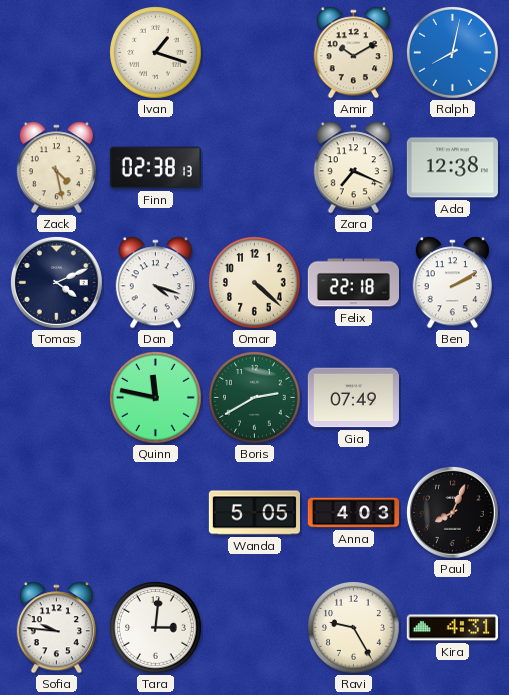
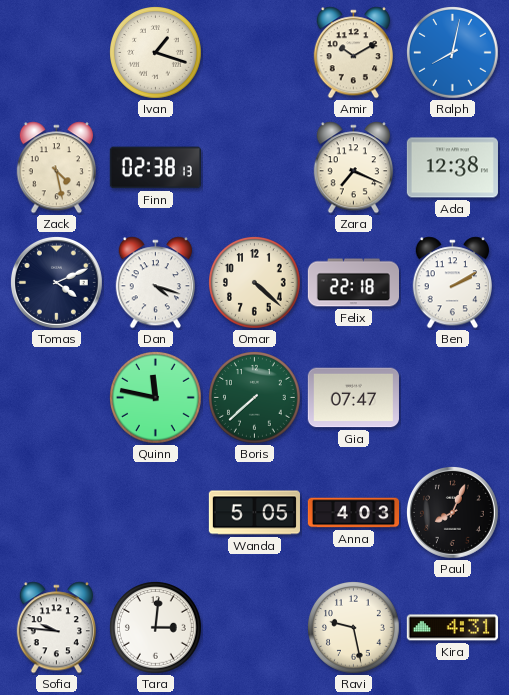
Boris: 2:40 -> 7:38 (255, 398)
Gia: 07:49 -> 07:47 (353, 398)
Ravi: 9:25 -> 9:28 (354, 628)
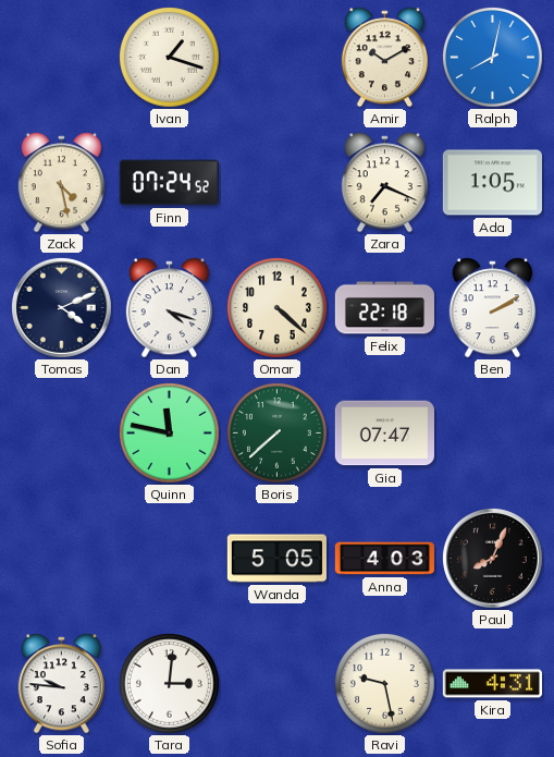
Finn: 02:38 -> 07:24 (169, 183)
Ada: 12:38 -> 1:05 (492, 183)
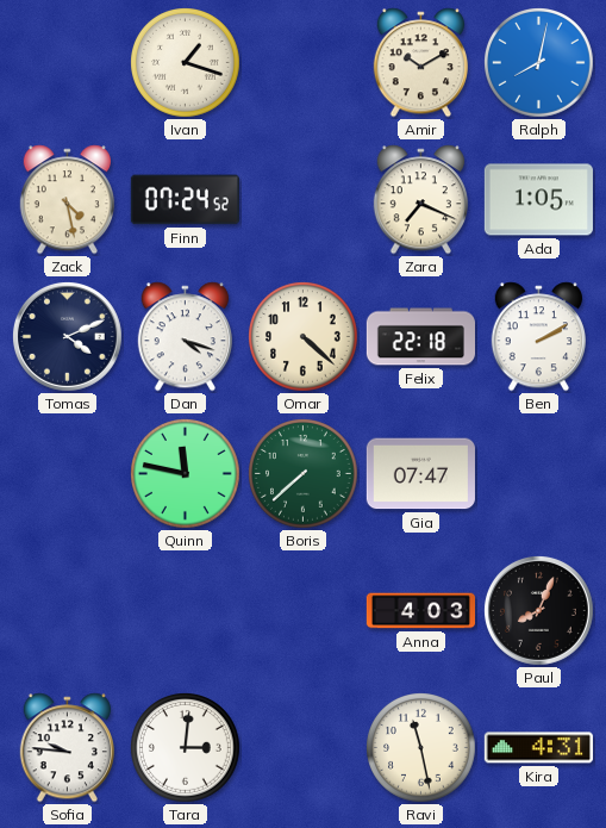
Wanda: 5:05 -> none (276, 559)
Ravi: 9:28 -> 11:28 (421, 748)
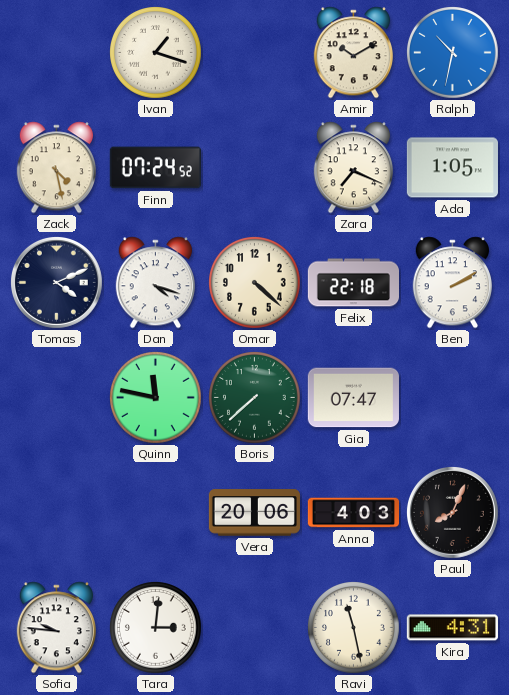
Ralph: 8:02 -> 10:32 (453, 53)
Vera: none -> 20:06 (254, 513)
